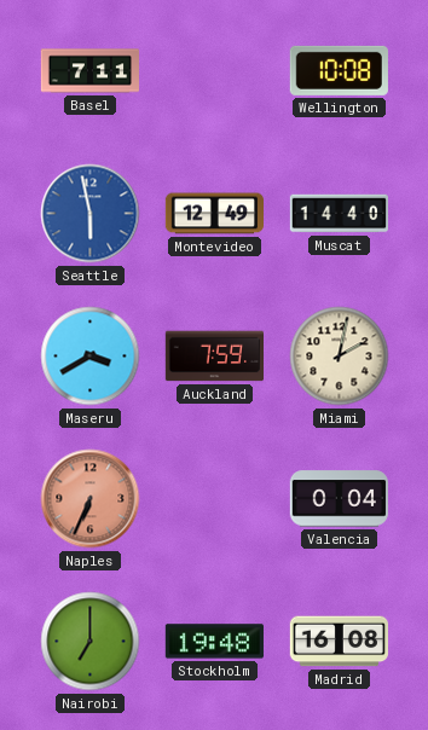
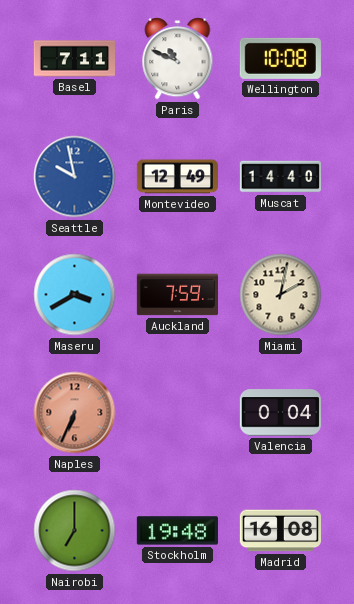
Paris: none -> 10:49 (178, 59)
Seattle: 5:58 -> 9:58 (75, 177)
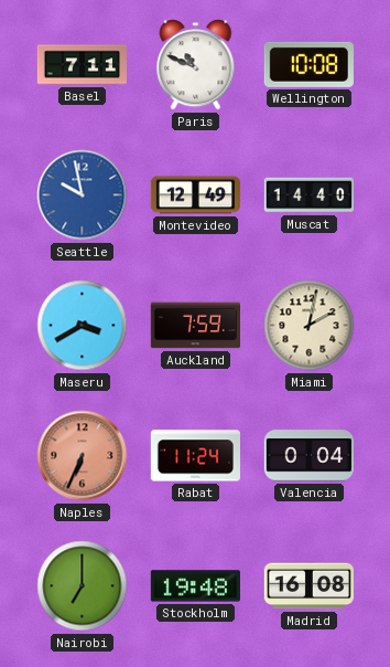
Rabat: none -> 11:24 (195, 456)
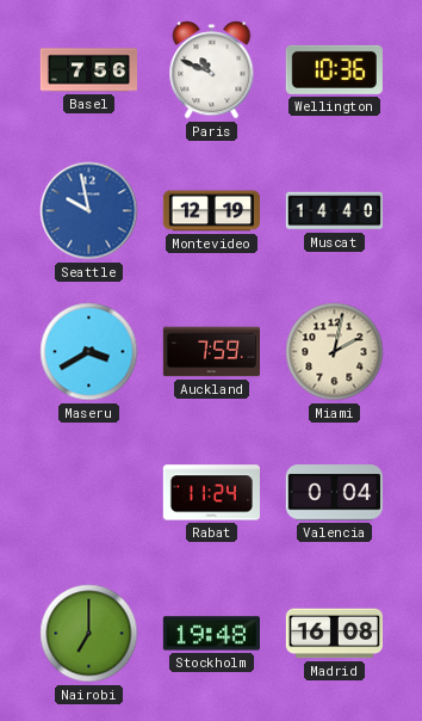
Basel: 7:11 -> 7:56 (88, 70)
Wellington: 10:08 -> 10:36 (334, 69)
Montevideo: 12:49 -> 12:19 (211, 211)
Naples: 6:34 -> none (83, 456)
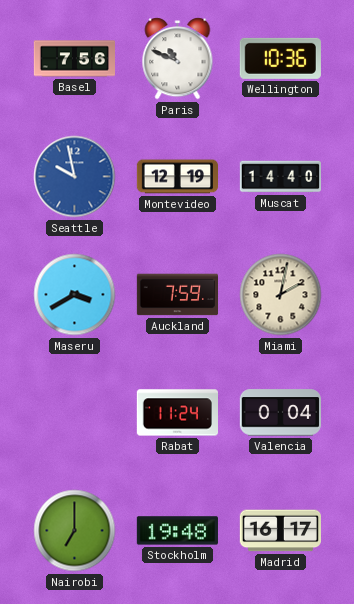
Madrid: 16:08 -> 16:17 (280, 531)
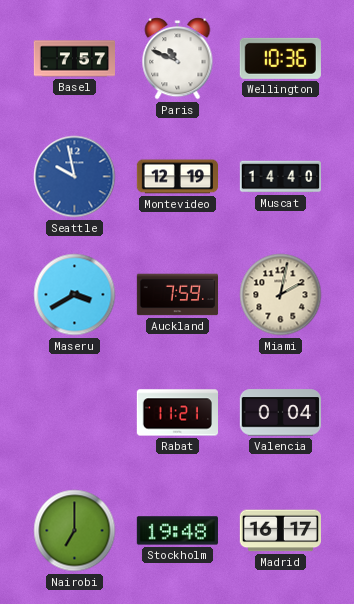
Basel: 7:56 -> 7:57 (74, 59)
Rabat: 11:24 -> 11:21 (177, 413)
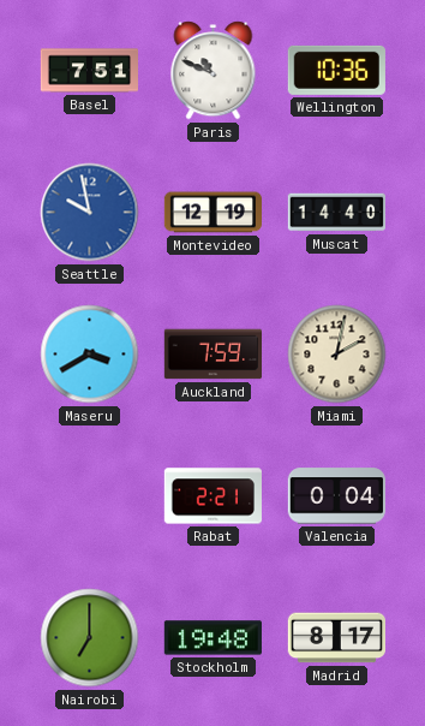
Basel: 7:57 -> 7:51 (89, 71)
Rabat: 11:21 -> 2:21 (212, 496)
Madrid: 16:17 -> 8:17 (336, 638)
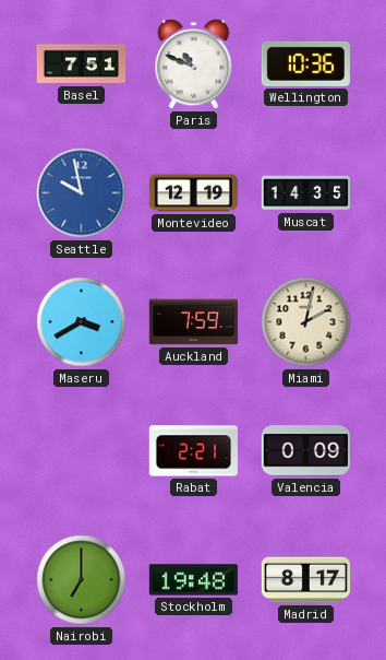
Muscat: 14:40 -> 14:35 (305, 193)
Valencia: 0:04 -> 0:09 (305, 451)
